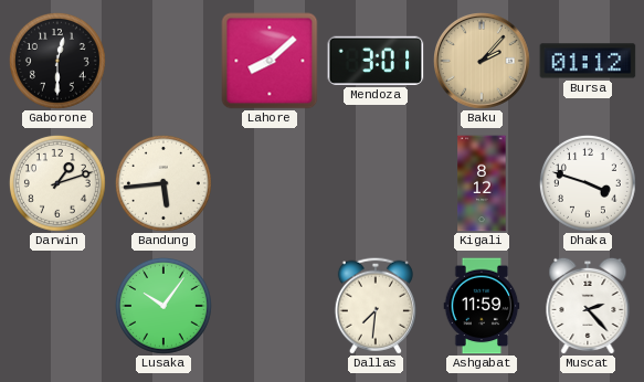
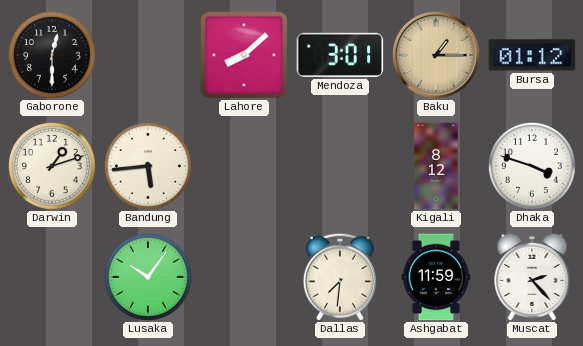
Baku: 2:07 -> 1:15 (437, 56)
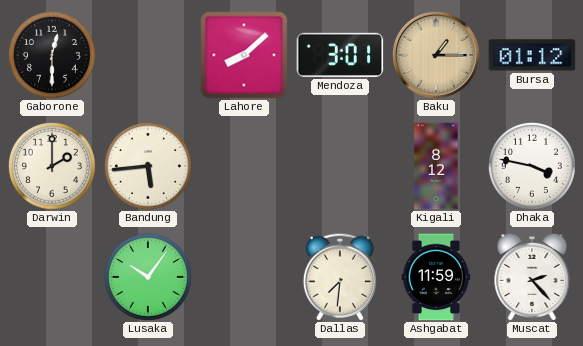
Darwin: 1:12 -> 2:00 (52, 166)
Dhaka: 3:48 -> 3:47 (532, 166)
